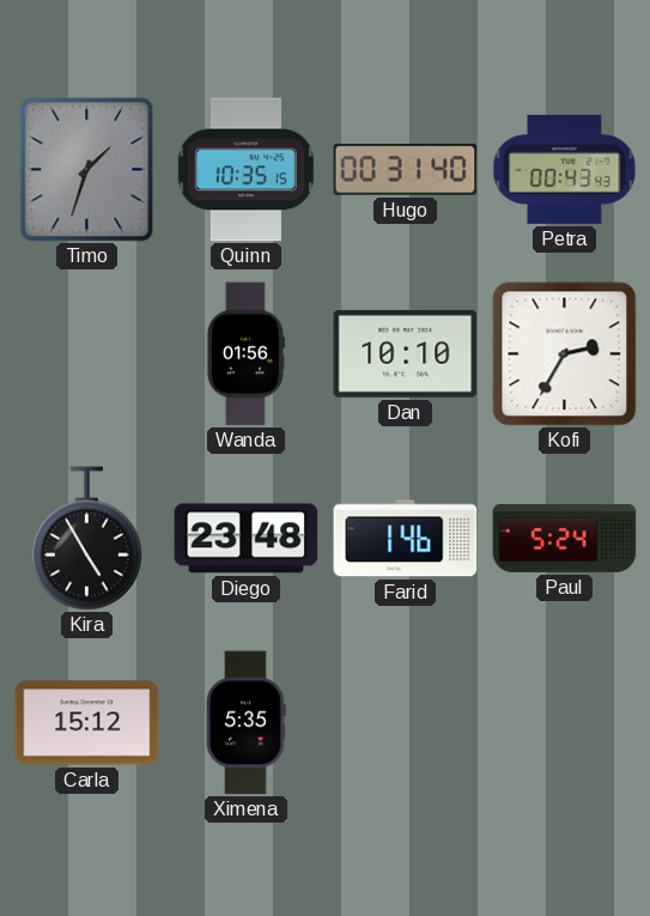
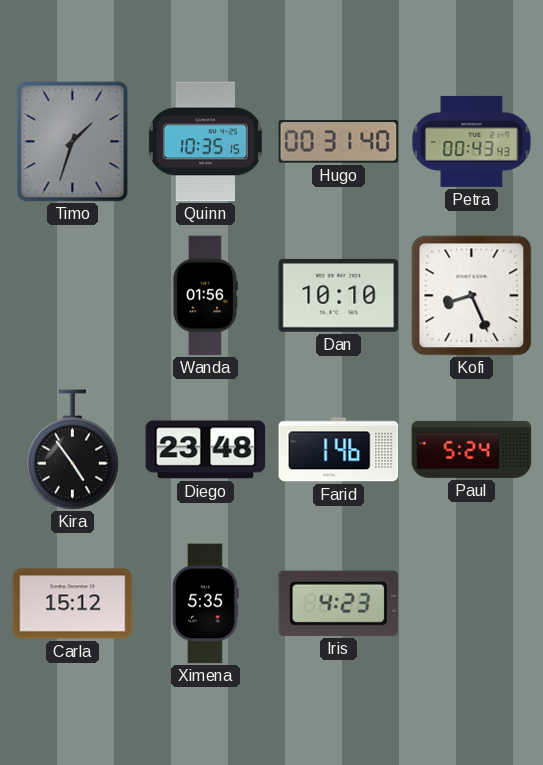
Kofi: 2:35 -> 8:26 (472, 296)
Kira: 4:55 -> 4:54 (72, 450)
Iris: none -> 4:23 (339, 603)
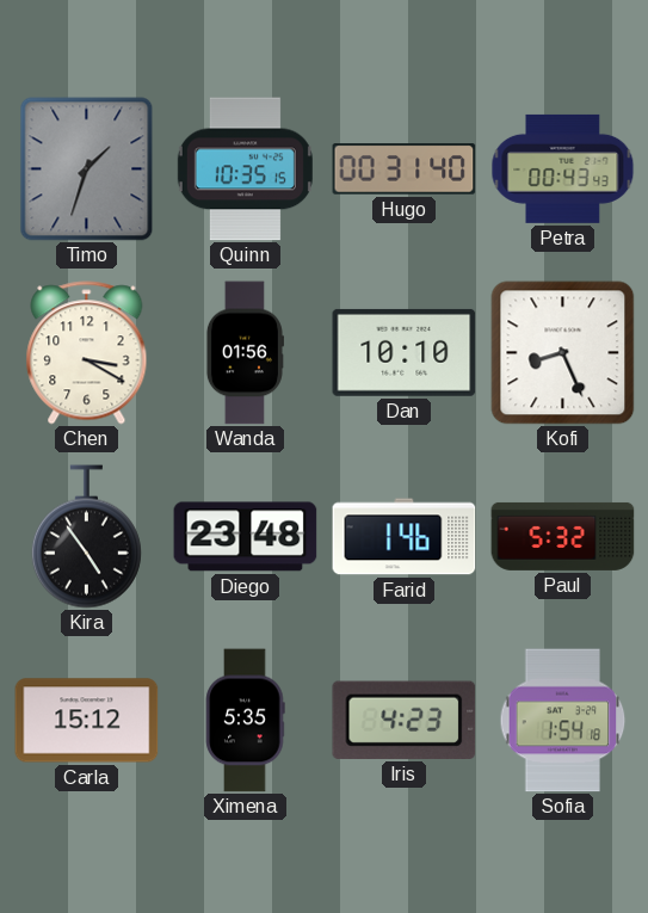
Chen: none -> 3:20 (87, 353)
Paul: 5:24 -> 5:32 (563, 536)
Sofia: none -> 1:54 (563, 721)
